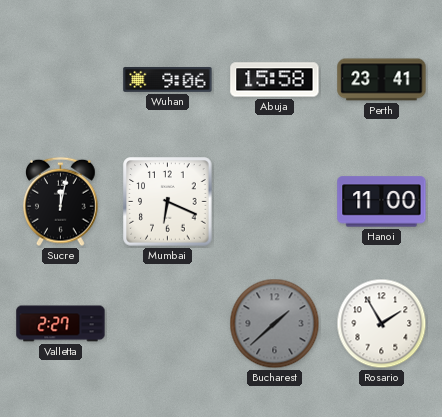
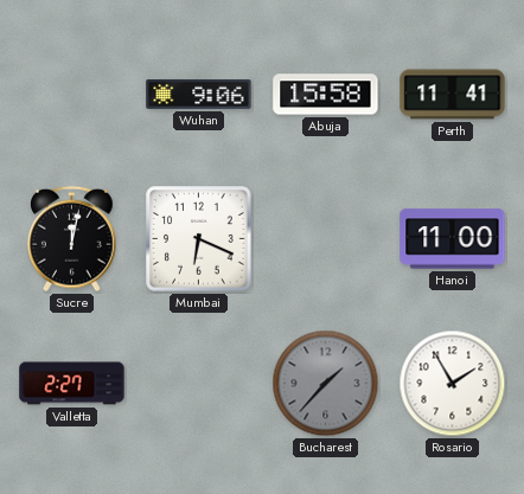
Perth: 23:41 -> 11:41 (453, 95)
Bucharest: 1:38 -> 1:37 (326, 384)
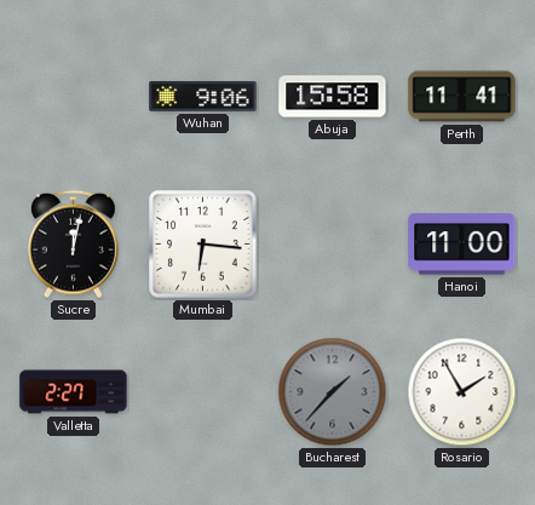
Mumbai: 6:19 -> 6:16 (203, 245)
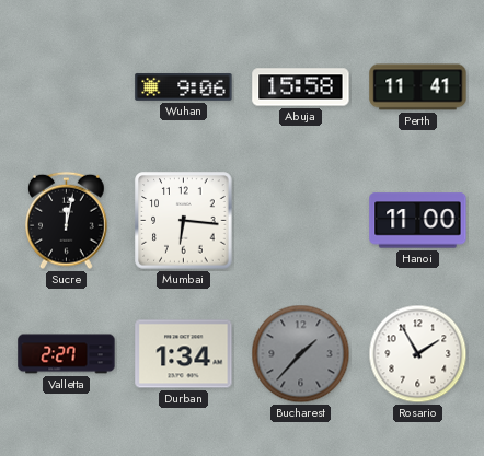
Durban: none -> 1:34 (184, 354)
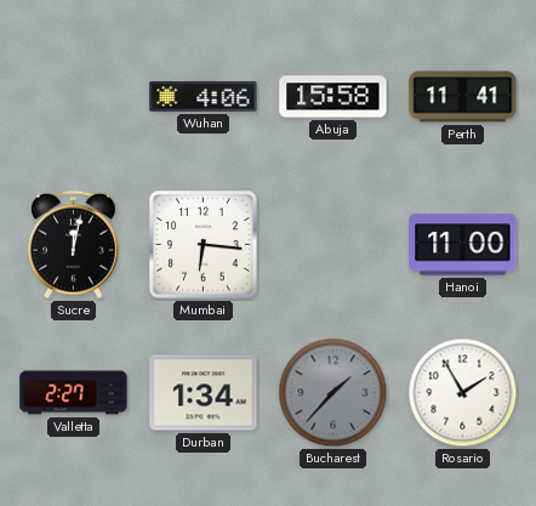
Wuhan: 9:06 -> 4:06 (204, 97)
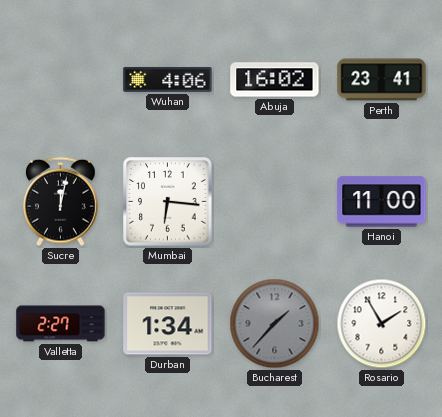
Abuja: 15:58 -> 16:02 (275, 80)
Perth: 11:41 -> 23:41 (382, 80)
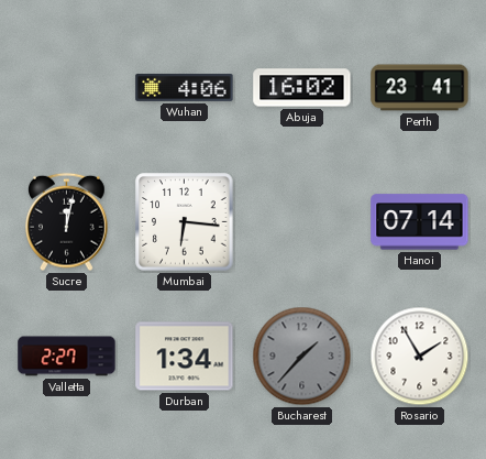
Hanoi: 11:00 -> 07:14 (420, 222)
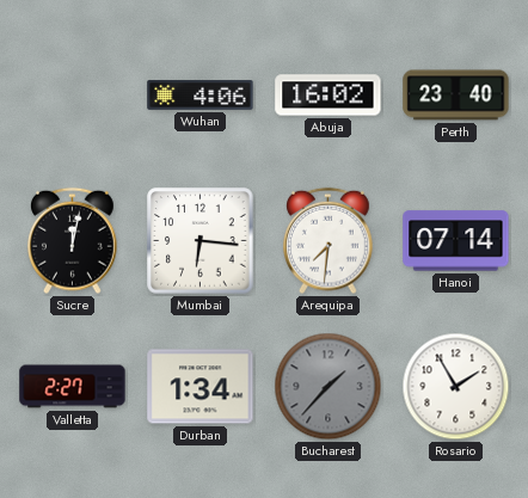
Perth: 23:41 -> 23:40 (456, 96)
Arequipa: none -> 7:31 (329, 241)
